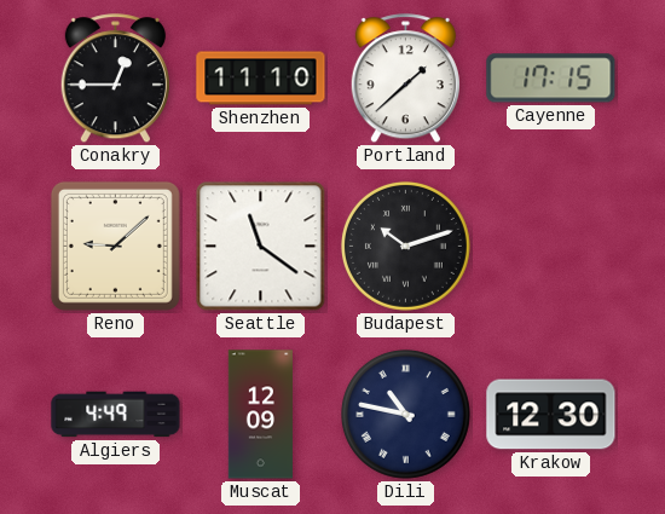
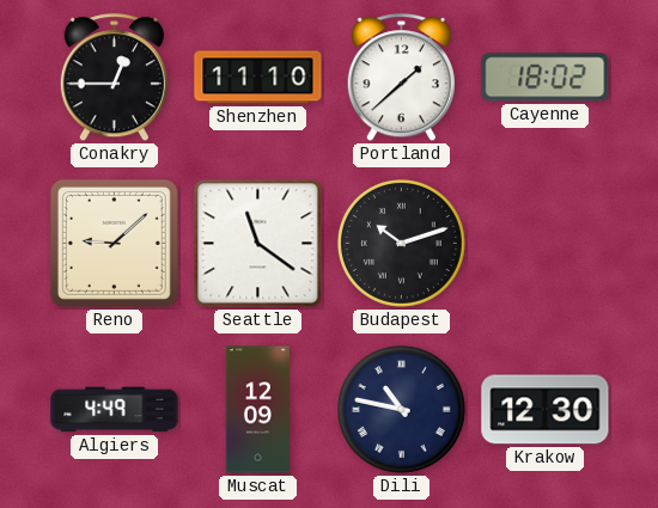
Cayenne: 17:15 -> 18:02 (546, 78)
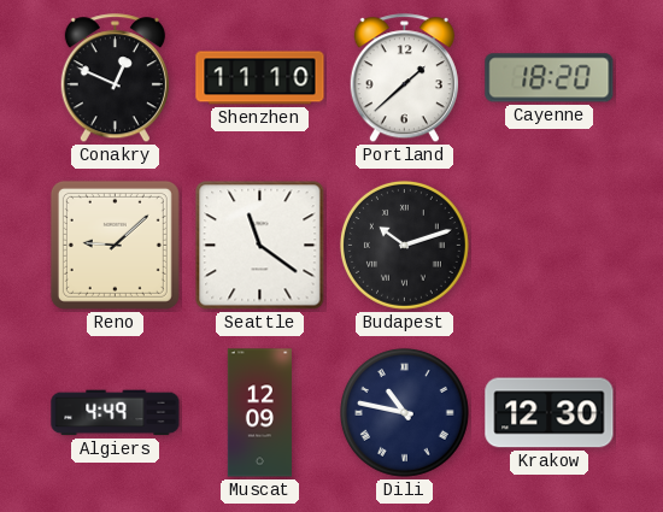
Conakry: 12:45 -> 12:49 (115, 78)
Cayenne: 18:02 -> 18:20 (550, 78)
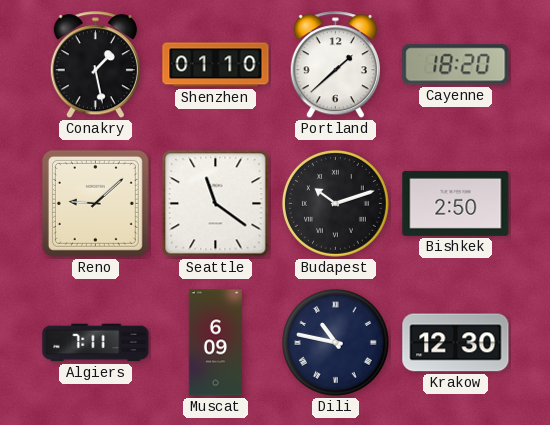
Conakry: 12:49 -> 1:28 (95, 65)
Shenzhen: 11:10 -> 01:10 (216, 65)
Bishkek: none -> 2:50 (456, 203)
Algiers: 4:49 -> 7:11 (96, 343)
Muscat: 12:09 -> 6:09 (215, 343)
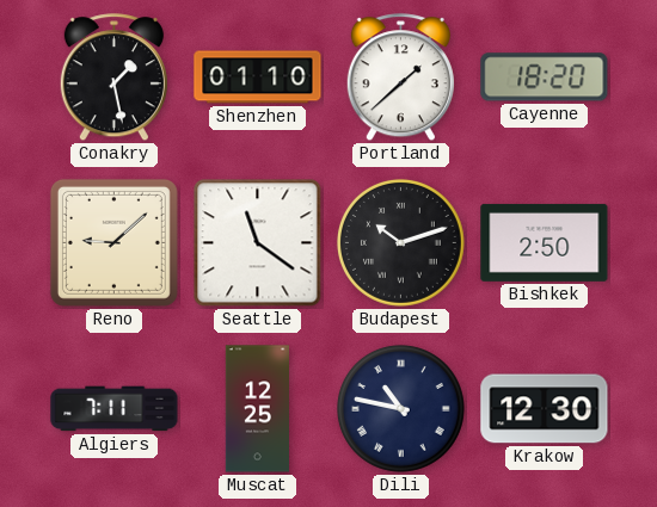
Muscat: 6:09 -> 12:25 (257, 409)
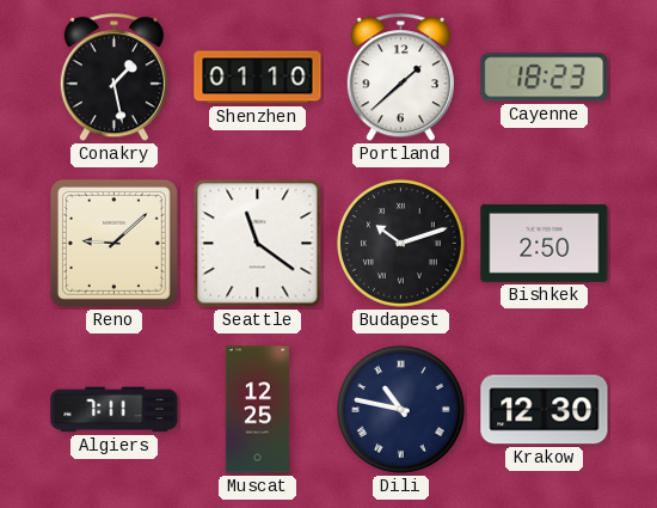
Cayenne: 18:20 -> 18:23 (545, 78)
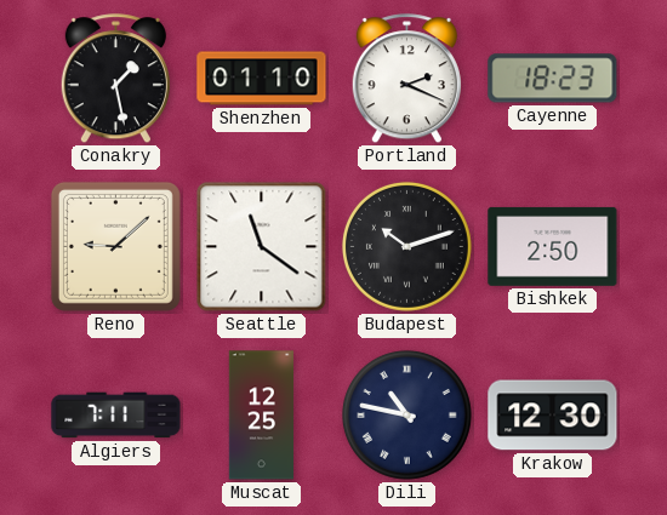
Portland: 1:38 -> 2:19 (406, 79)
